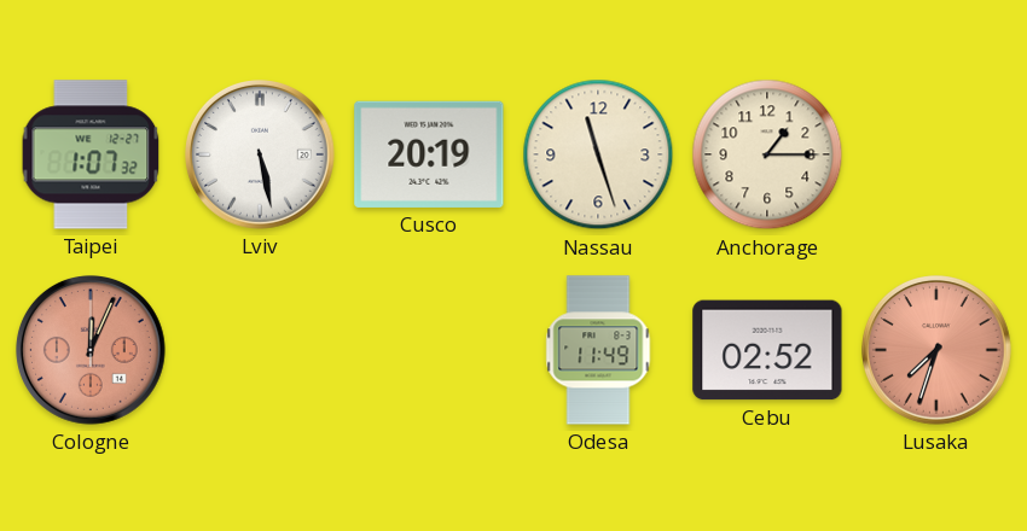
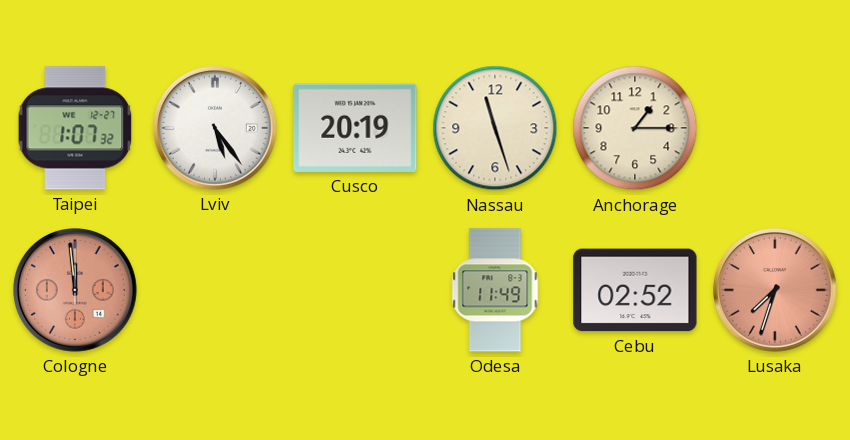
Lviv: 5:28 -> 5:24 (216, 129)
Cologne: 12:04 -> 11:59 (76, 291)
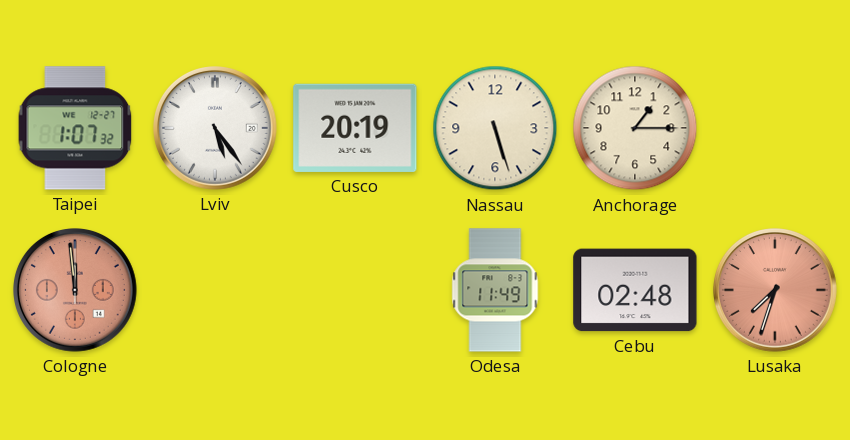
Nassau: 11:27 -> 5:27 (495, 128)
Cebu: 02:52 -> 02:48 (635, 290)
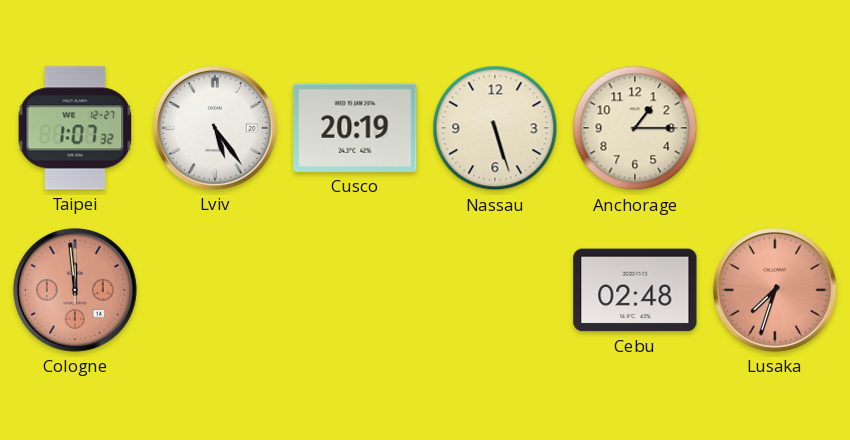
Odesa: 11:49 -> none (495, 290)
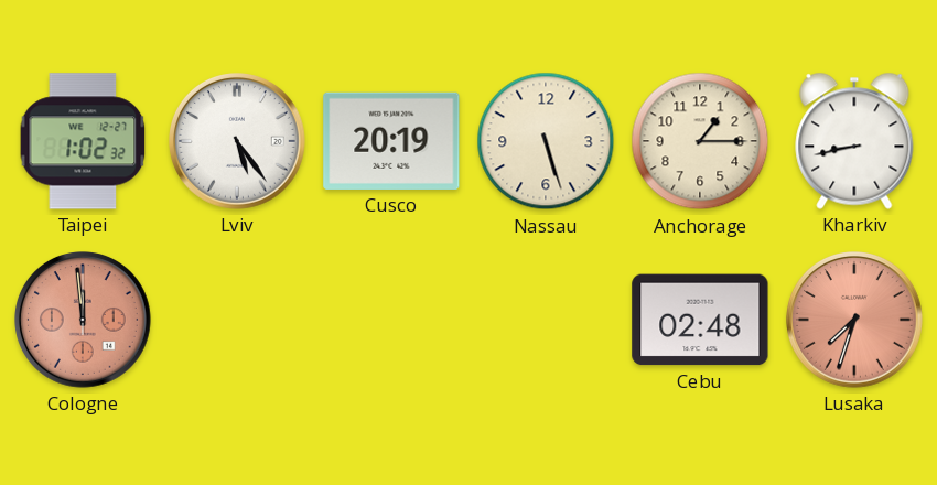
Taipei: 1:07 -> 1:02 (83, 141)
Kharkiv: none -> 8:43 (854, 141)
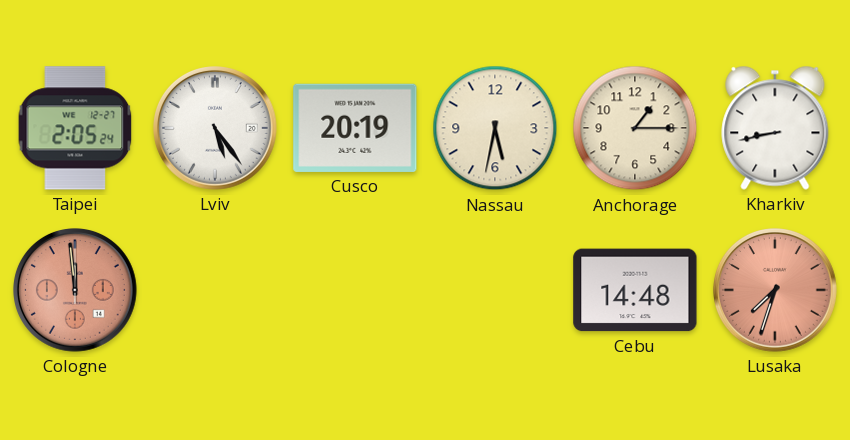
Taipei: 1:02 -> 2:05 (75, 128)
Nassau: 5:27 -> 5:32 (495, 128)
Cebu: 02:48 -> 14:48 (635, 290)
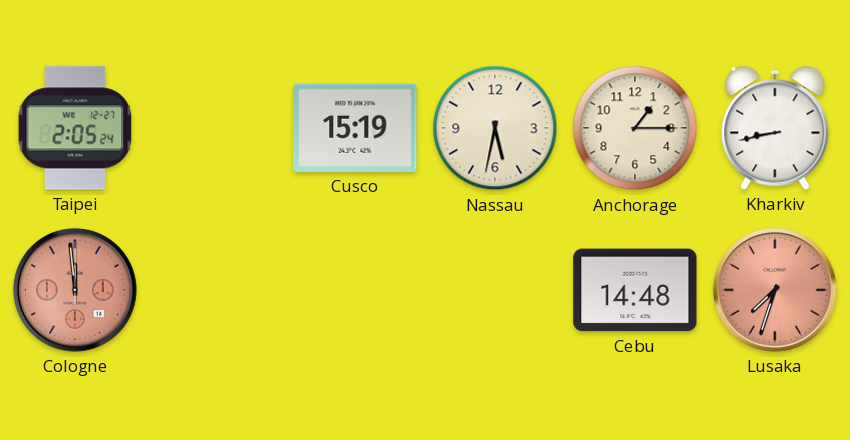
Lviv: 5:24 -> none (216, 129)
Cusco: 20:19 -> 15:19 (355, 128)
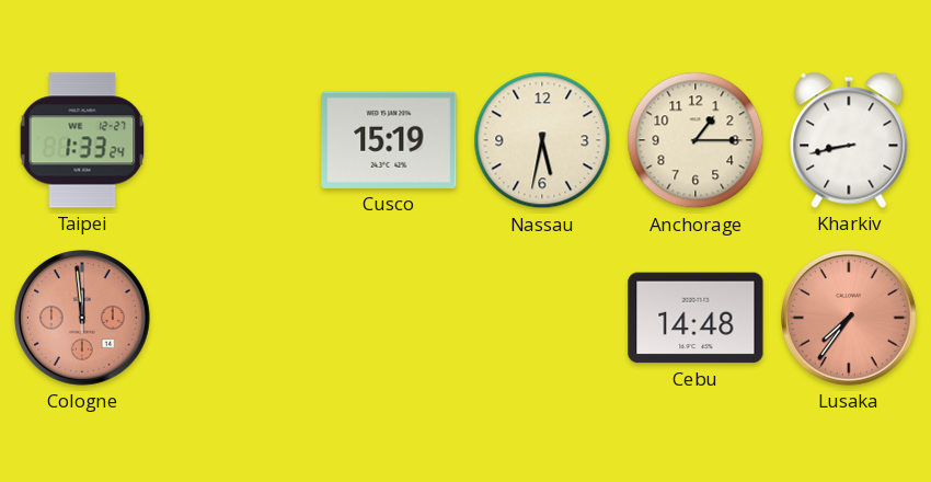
Taipei: 2:05 -> 1:33 (82, 140)
Lusaka: 7:33 -> 7:36 (850, 319)
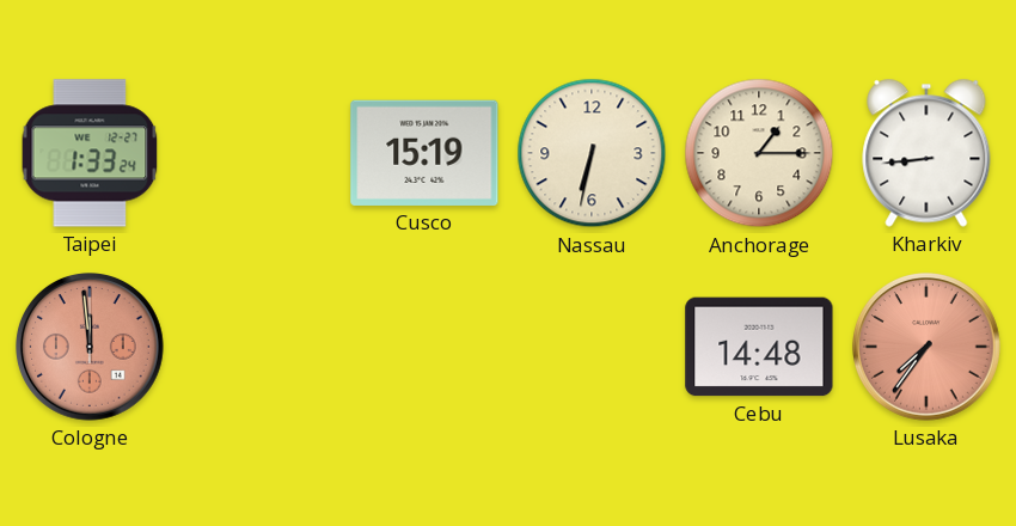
Nassau: 5:32 -> 6:32 (592, 153)
Kharkiv: 8:43 -> 8:44 (926, 153)
